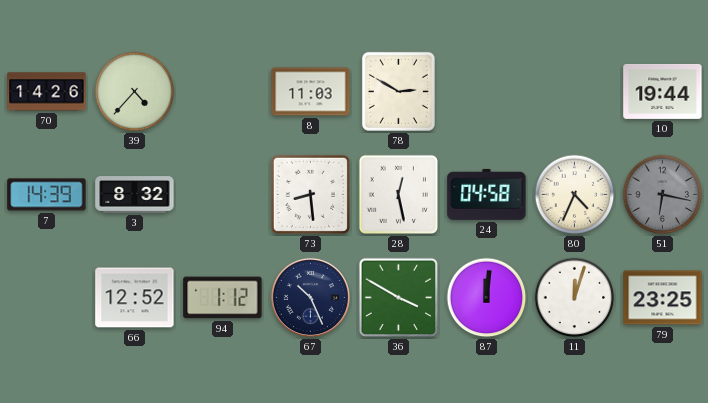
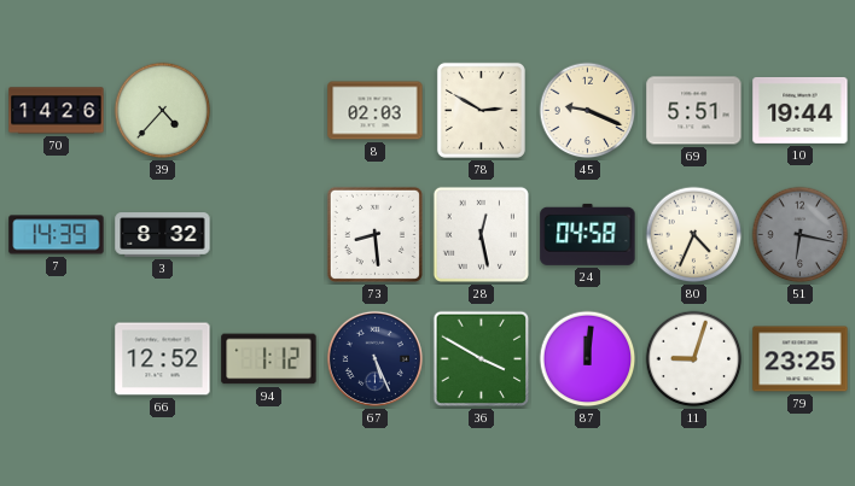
8: 11:03 -> 02:03 (376, 111)
45: none -> 9:19 (588, 111)
69: none -> 5:51 (694, 111)
67: 10:26 -> 5:26 (374, 358)
11: 12:03 -> 9:03 (694, 359)
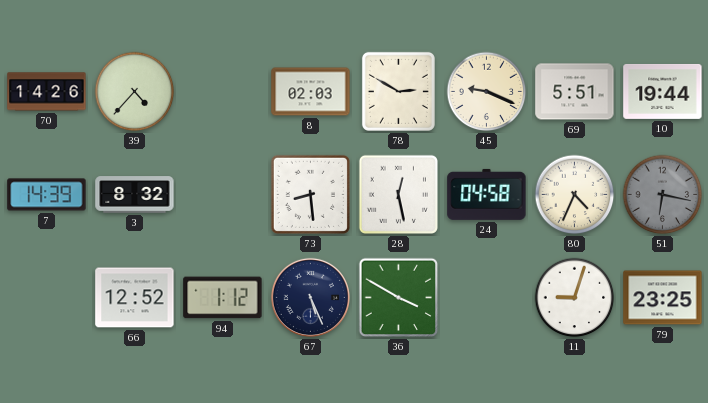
87: 12:01 -> none (588, 359)
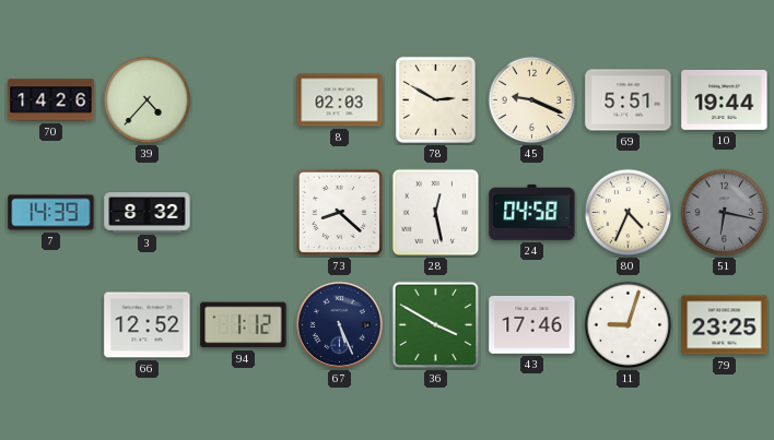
73: 8:29 -> 8:22 (339, 212)
43: none -> 17:46 (532, 324)
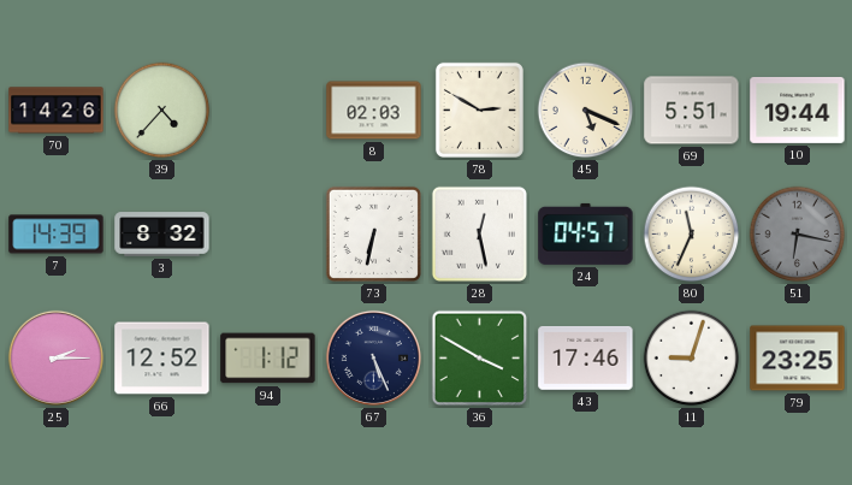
45: 9:19 -> 5:19 (586, 111)
73: 8:22 -> 6:32 (373, 233)
24: 04:58 -> 04:57 (586, 233)
80: 4:34 -> 11:34 (692, 235)
25: none -> 2:15 (55, 357)
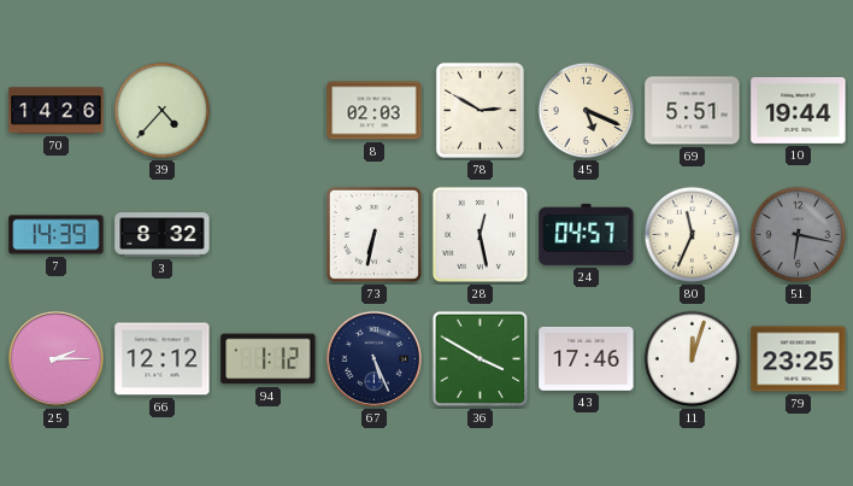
66: 12:52 -> 12:12 (163, 359)
11: 9:03 -> 12:03 (693, 359)
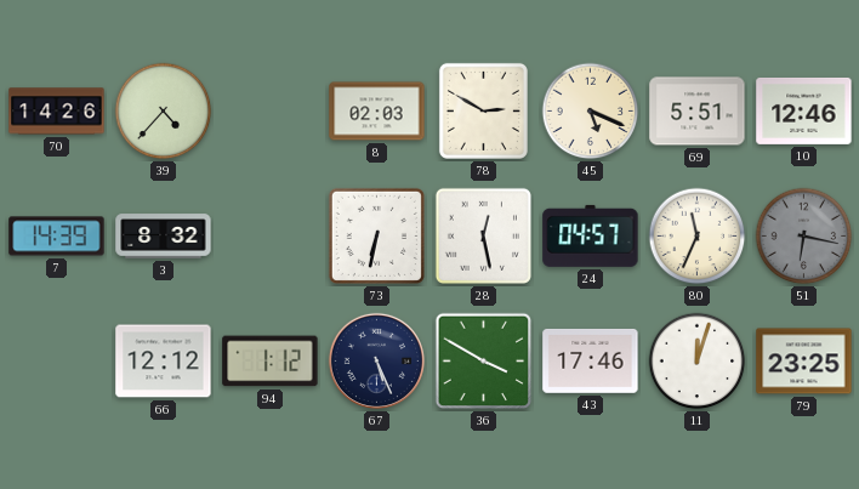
10: 19:44 -> 12:46 (804, 110)
25: 2:15 -> none (55, 358)
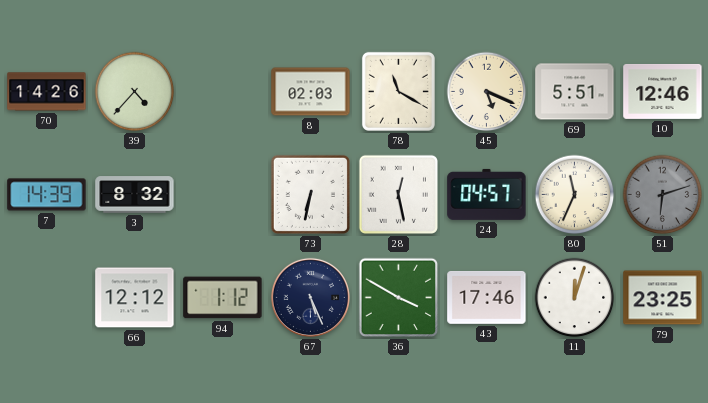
78: 2:50 -> 11:20 (398, 91)
51: 6:17 -> 6:12 (663, 195)
